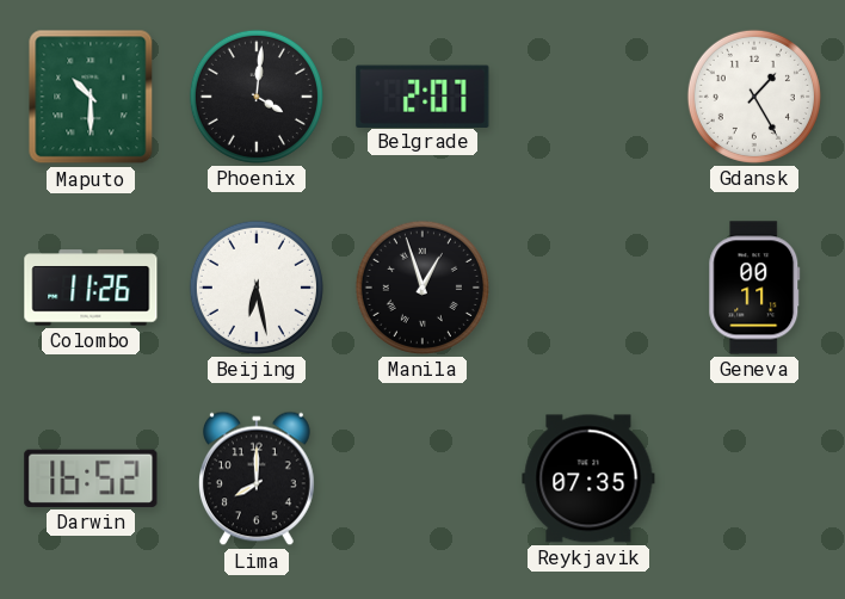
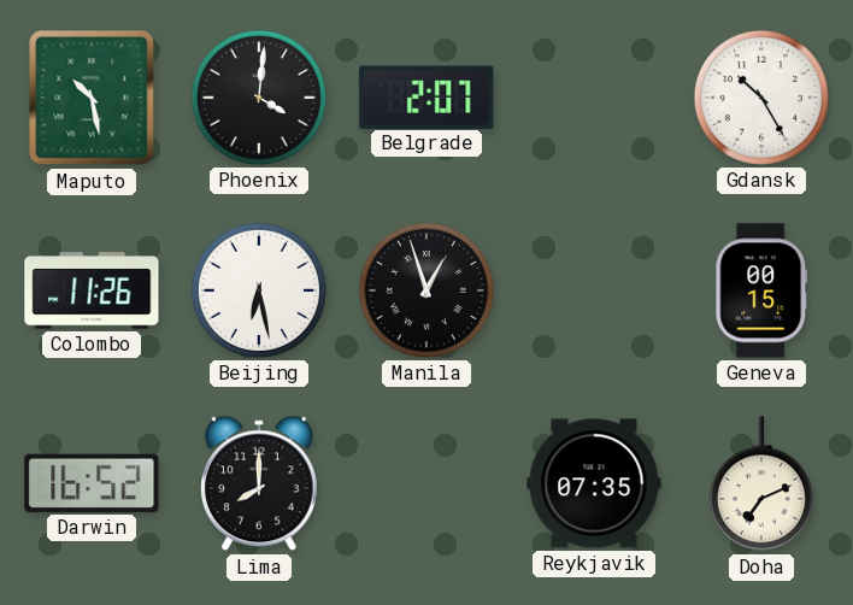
Maputo: 10:30 -> 10:28 (92, 98)
Gdansk: 1:25 -> 10:25 (761, 98)
Geneva: 00:11 -> 00:15 (761, 290)
Doha: none -> 7:11 (761, 484)
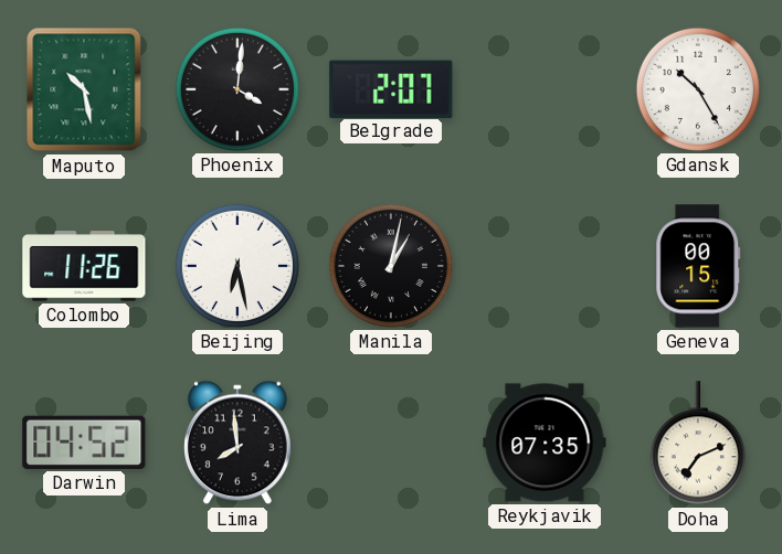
Manila: 12:57 -> 1:02 (391, 266)
Darwin: 16:52 -> 04:52 (84, 443)
Lima: 8:00 -> 7:59 (239, 443)
